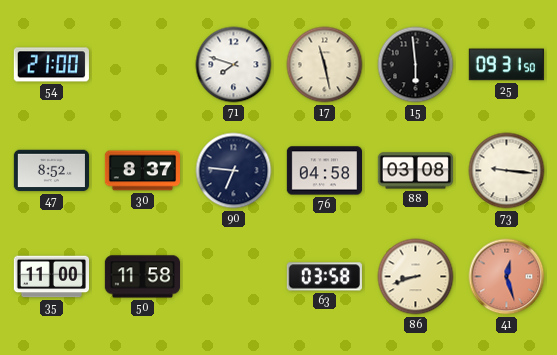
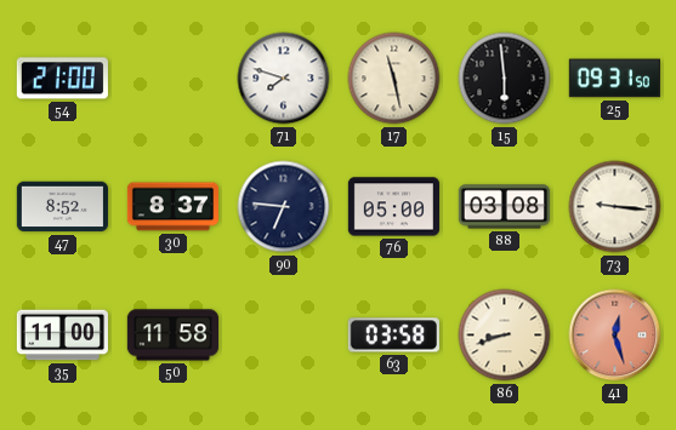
76: 04:58 -> 05:00 (393, 207)
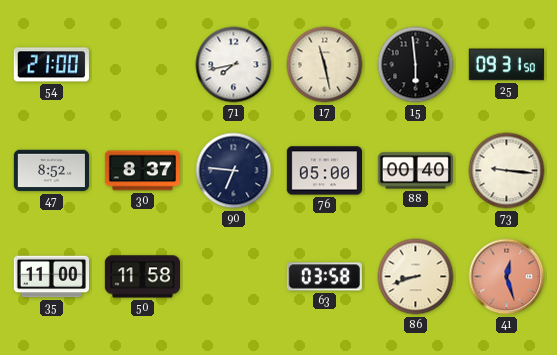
71: 7:48 -> 7:43 (234, 65)
88: 03:08 -> 00:40 (415, 171)
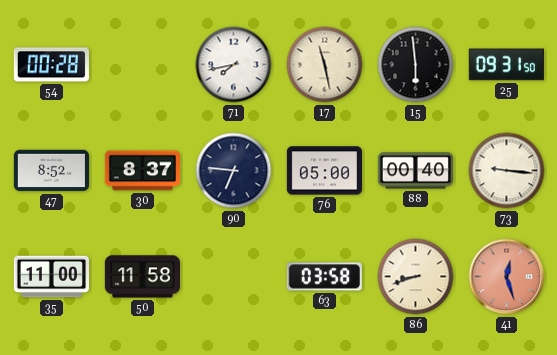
54: 21:00 -> 00:28 (51, 65)
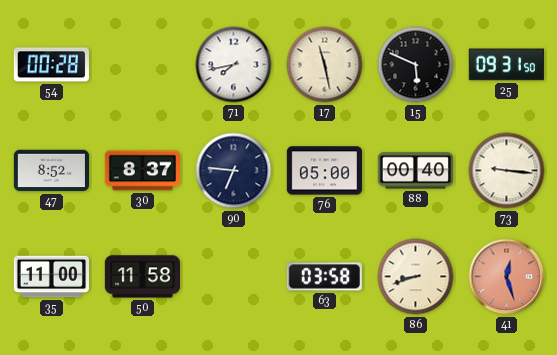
15: 5:59 -> 5:49 (416, 65)
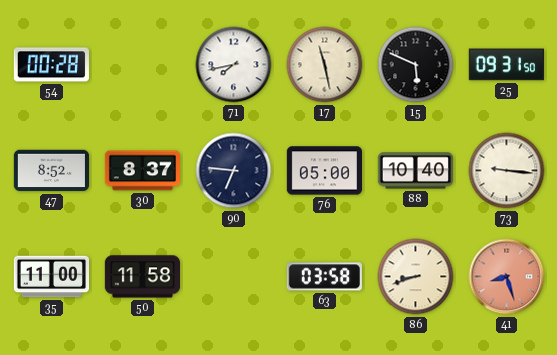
88: 00:40 -> 10:40 (415, 171)
41: 12:27 -> 8:27 (507, 277)
